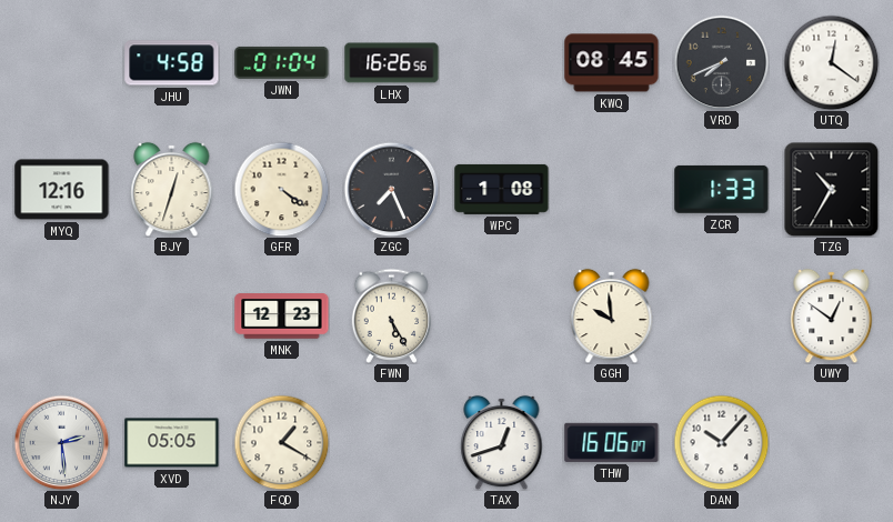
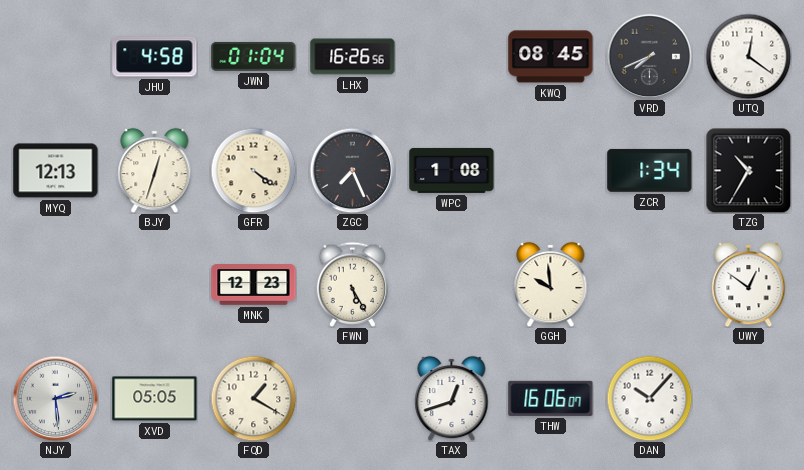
MYQ: 12:16 -> 12:13 (56, 171)
ZCR: 1:33 -> 1:34 (650, 170)
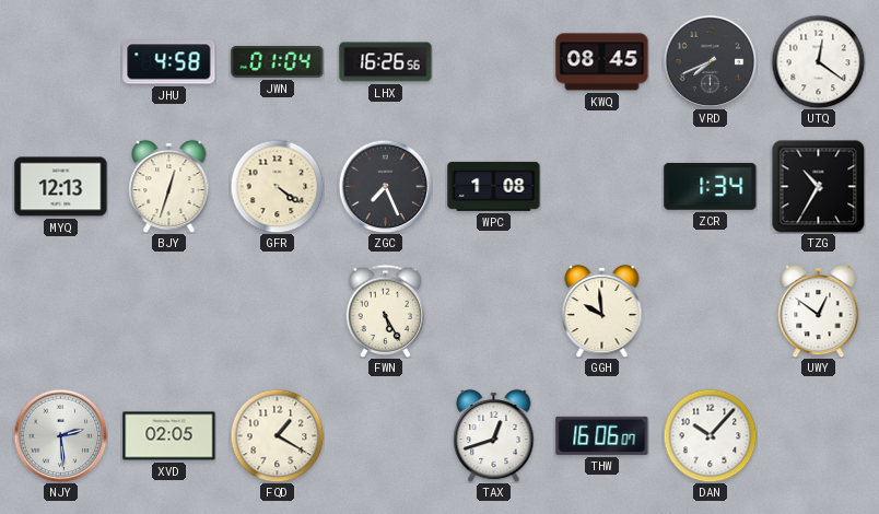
MNK: 12:23 -> none (254, 285)
XVD: 05:05 -> 02:05 (169, 436)
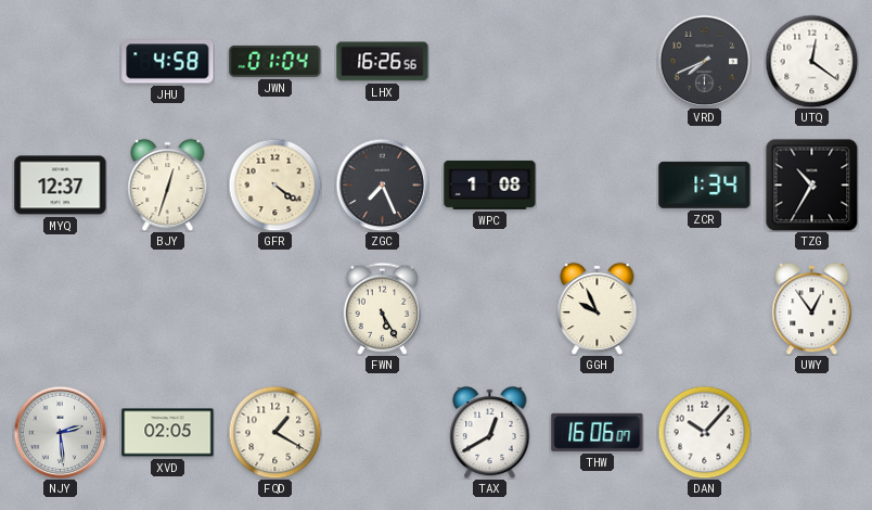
KWQ: 08:45 -> none (602, 62)
MYQ: 12:13 -> 12:37 (61, 186)
GGH: 9:59 -> 9:56 (598, 308)
UWY: 12:51 -> 12:54 (812, 308)
TAX: 12:42 -> 12:40 (490, 432)
